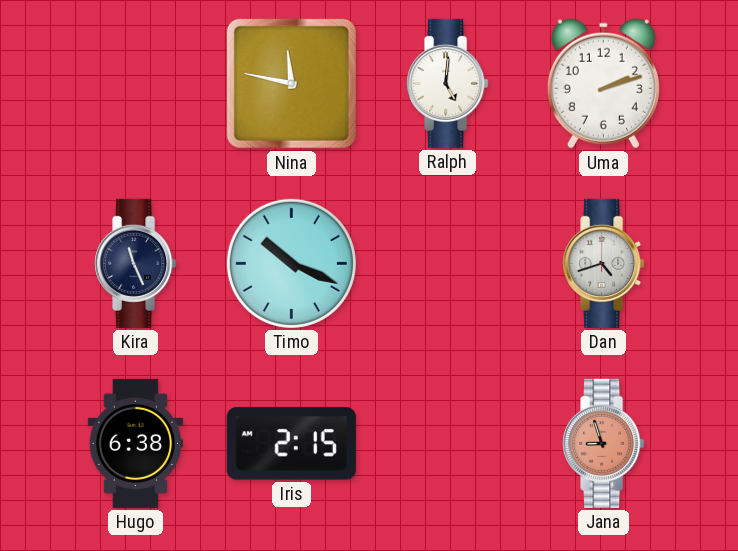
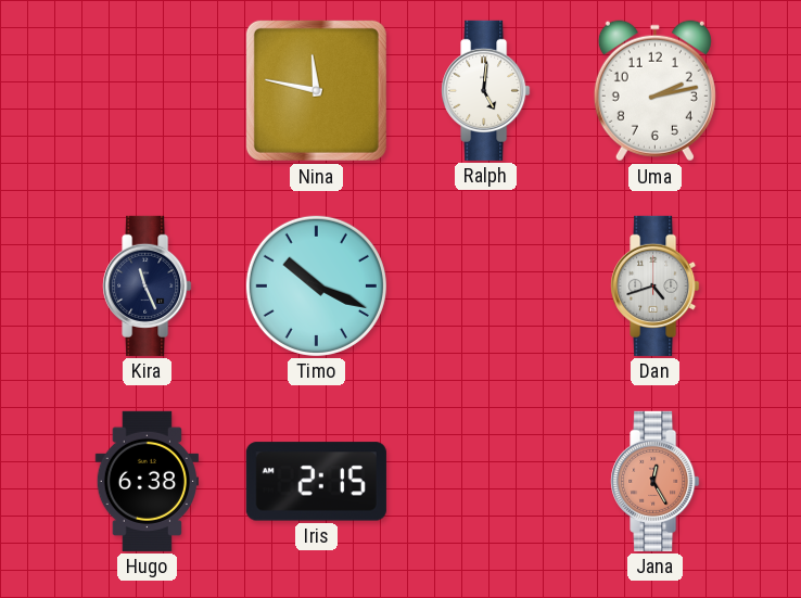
Uma: 2:12 -> 2:13 (654, 91)
Jana: 8:57 -> 12:25 (656, 481)
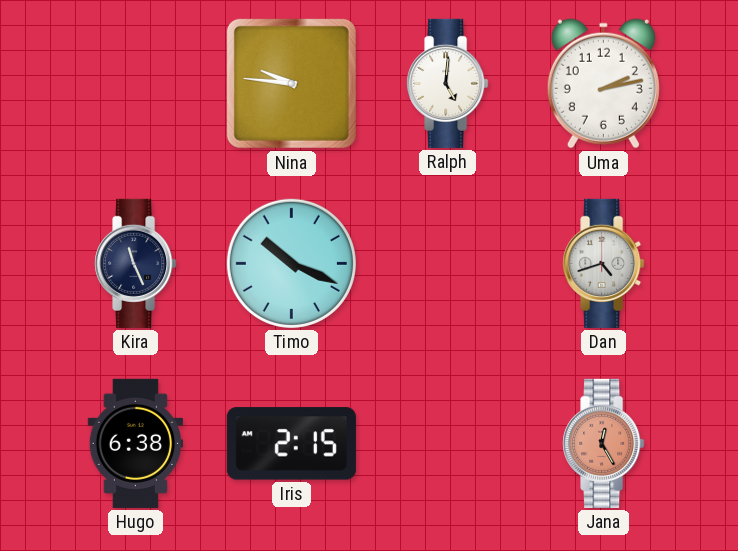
Nina: 11:47 -> 9:46 (291, 83)
